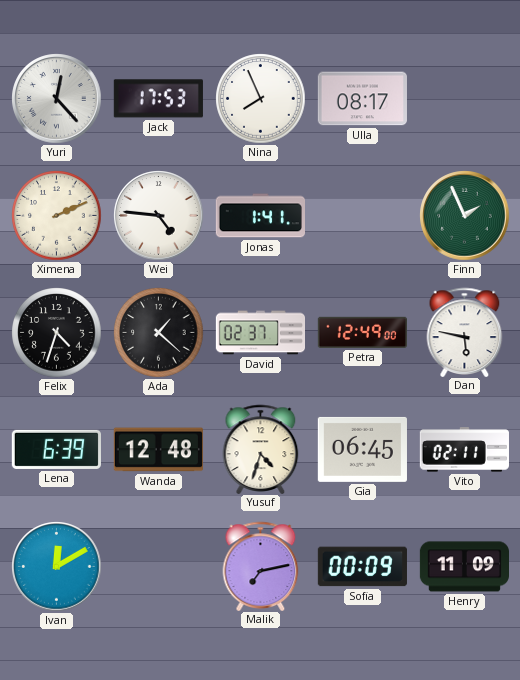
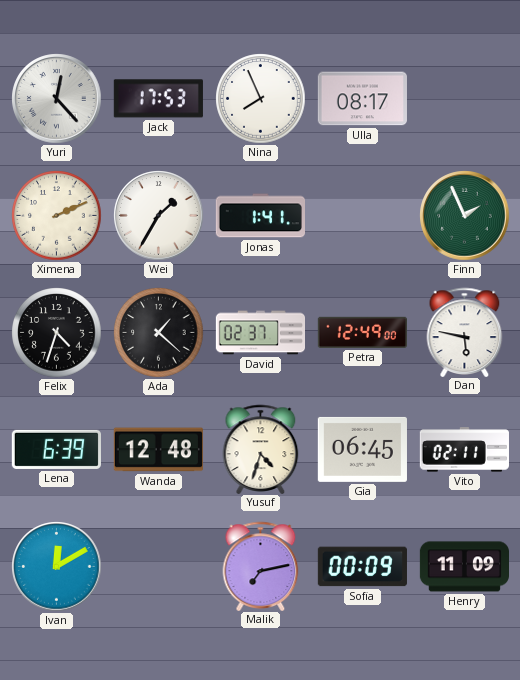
Wei: 4:46 -> 1:35 (159, 216)
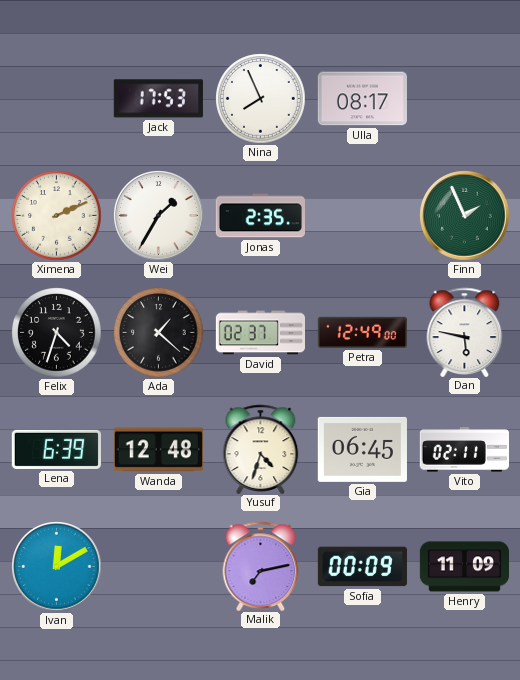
Yuri: 12:23 -> none (57, 99)
Jonas: 1:41 -> 2:35 (260, 216)
